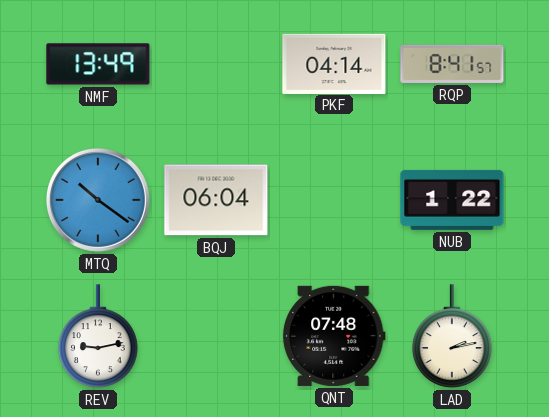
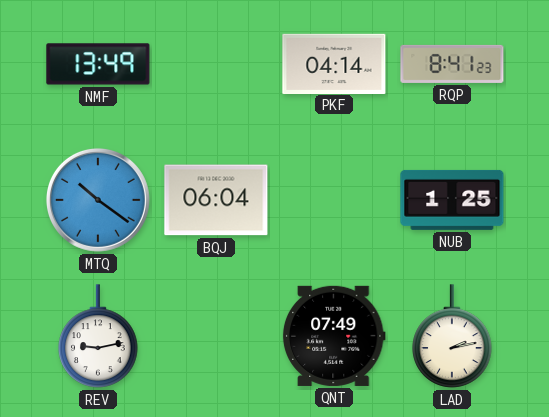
RQP: 8:41:57 -> 8:41:23 (452, 64)
NUB: 1:22 -> 1:25 (452, 200)
QNT: 07:48 -> 07:49 (334, 336)
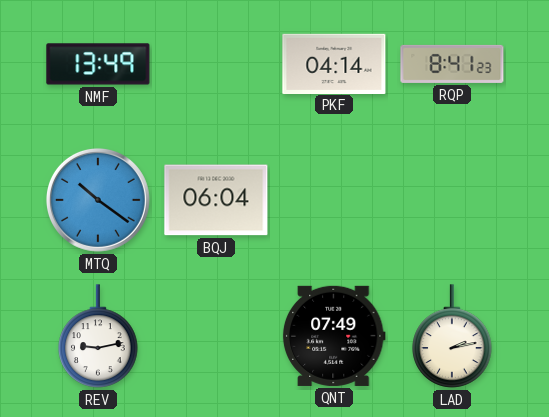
NUB: 1:25 -> none (452, 200)
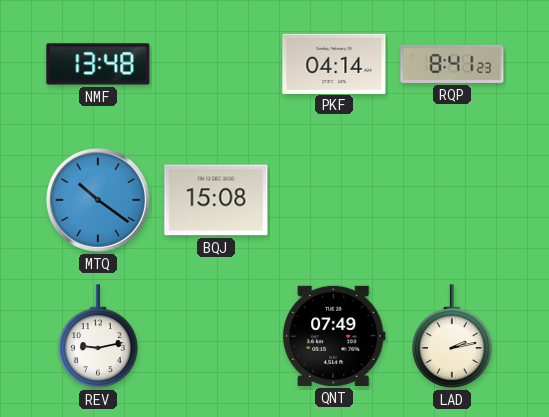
NMF: 13:49 -> 13:48 (98, 64)
BQJ: 06:04 -> 15:08 (216, 200)
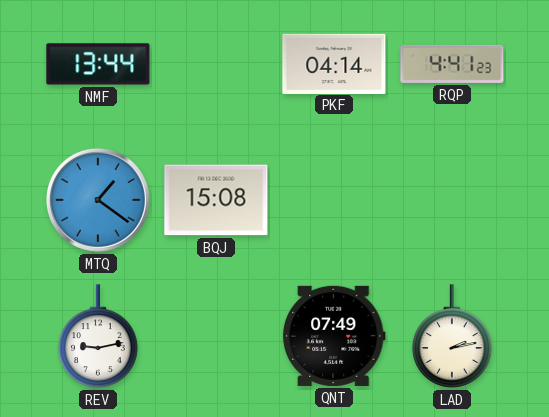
NMF: 13:48 -> 13:44 (98, 64)
RQP: 8:41 -> 4:41 (452, 64)
MTQ: 10:21 -> 1:21 (98, 200)
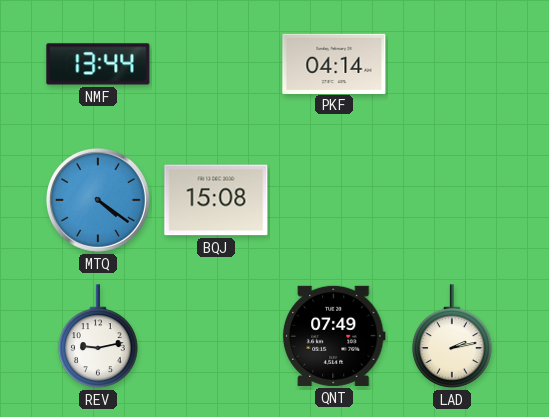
RQP: 4:41 -> none (452, 64)
MTQ: 1:21 -> 4:21 (98, 200)
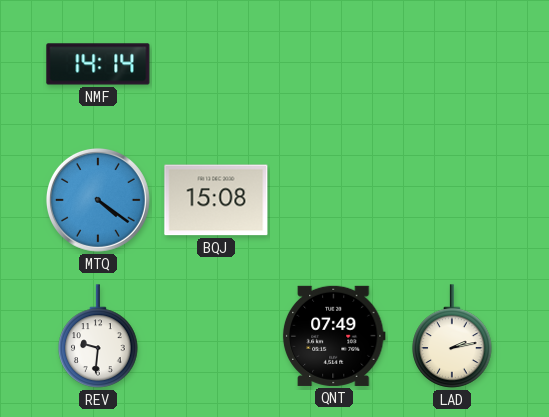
NMF: 13:44 -> 14:14 (98, 64)
PKF: 04:14 -> none (334, 63)
REV: 9:13 -> 9:31 (98, 336)
